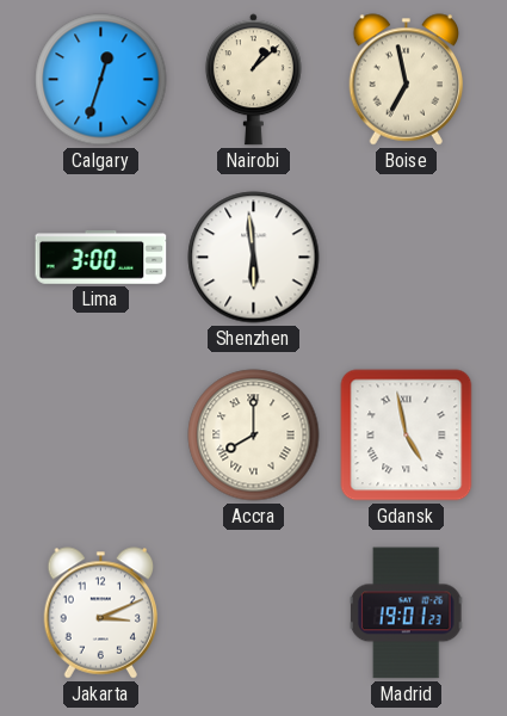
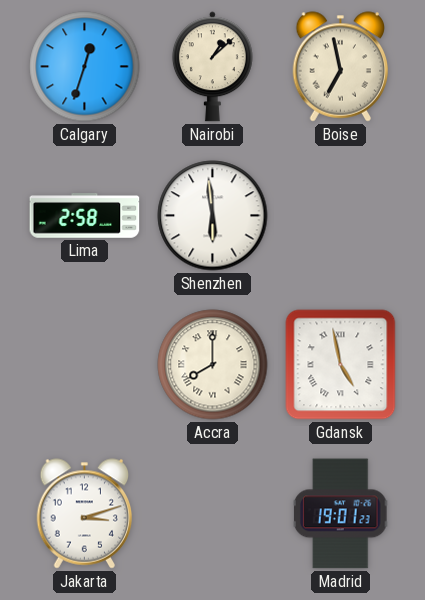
Lima: 3:00 -> 2:58 (85, 216)
Jakarta: 3:11 -> 3:12 (85, 514)
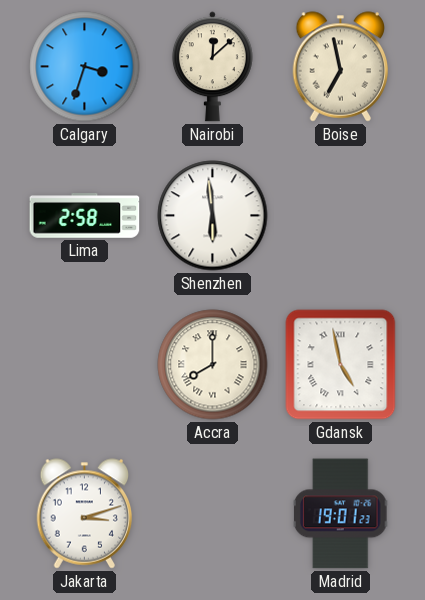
Calgary: 12:33 -> 3:33 (85, 67)
Nairobi: 1:08 -> 12:08 (212, 67)
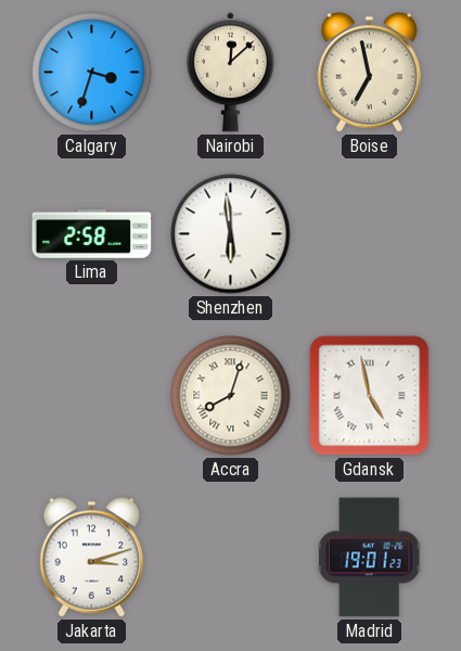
Accra: 8:00 -> 8:03 (231, 396)
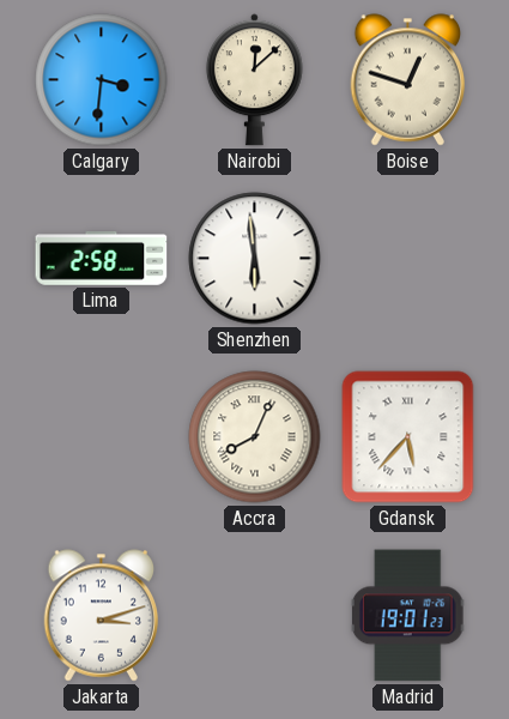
Calgary: 3:33 -> 3:31 (102, 80)
Boise: 6:58 -> 12:48 (408, 80)
Accra: 8:03 -> 8:04 (255, 437)
Gdansk: 4:58 -> 5:37 (408, 437)
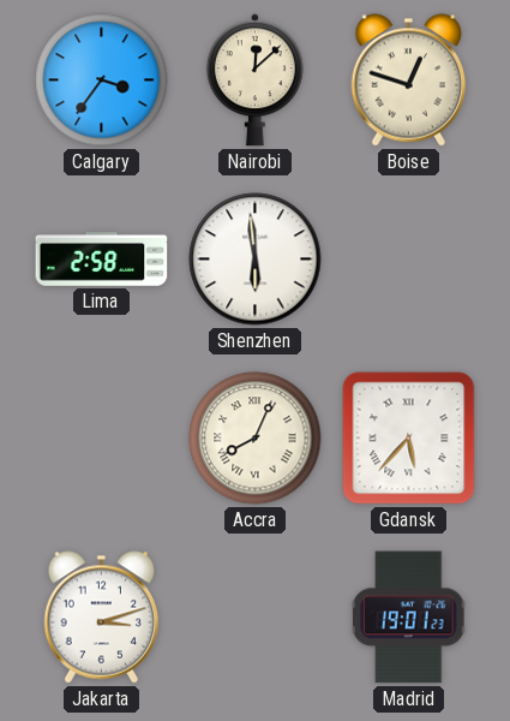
Calgary: 3:31 -> 3:36 (102, 81)
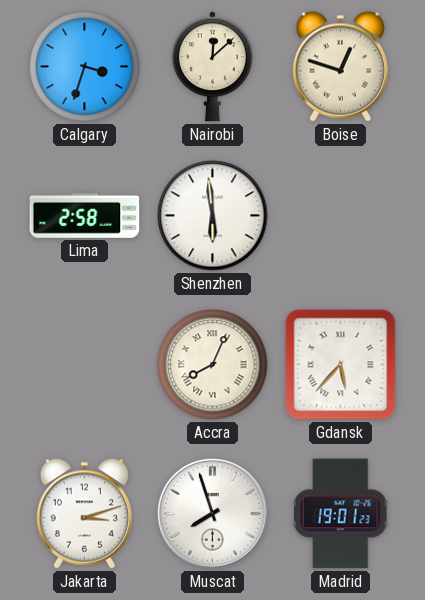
Calgary: 3:36 -> 3:33 (85, 67)
Muscat: none -> 7:57 (212, 513)
